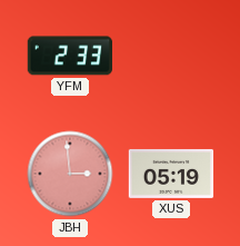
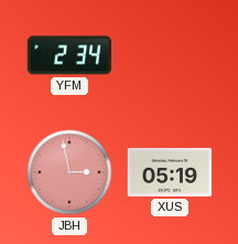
YFM: 2:33 -> 2:34 (68, 55)
JBH: 2:59 -> 2:58 (69, 172)
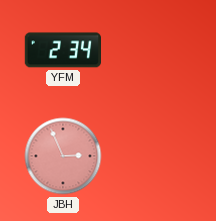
JBH: 2:58 -> 2:56 (63, 156)
XUS: 05:19 -> none (170, 172)
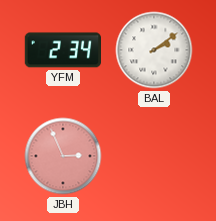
BAL: none -> 2:09 (154, 50)
